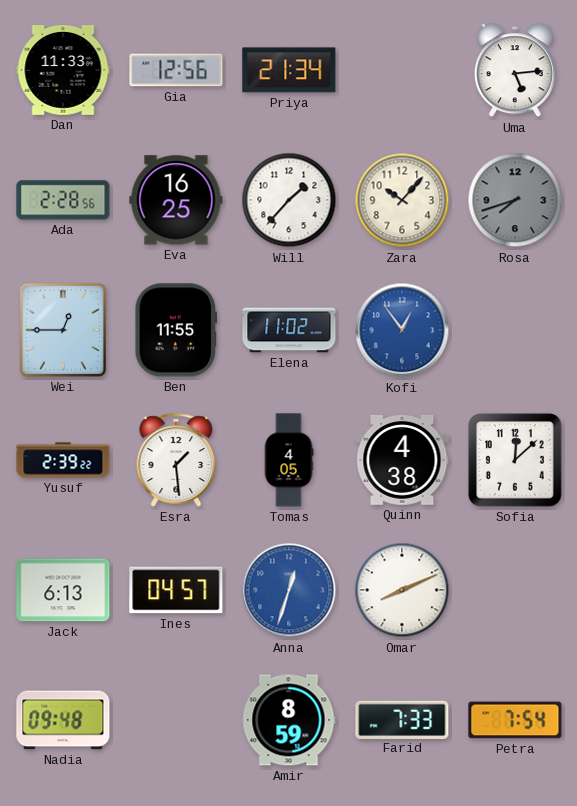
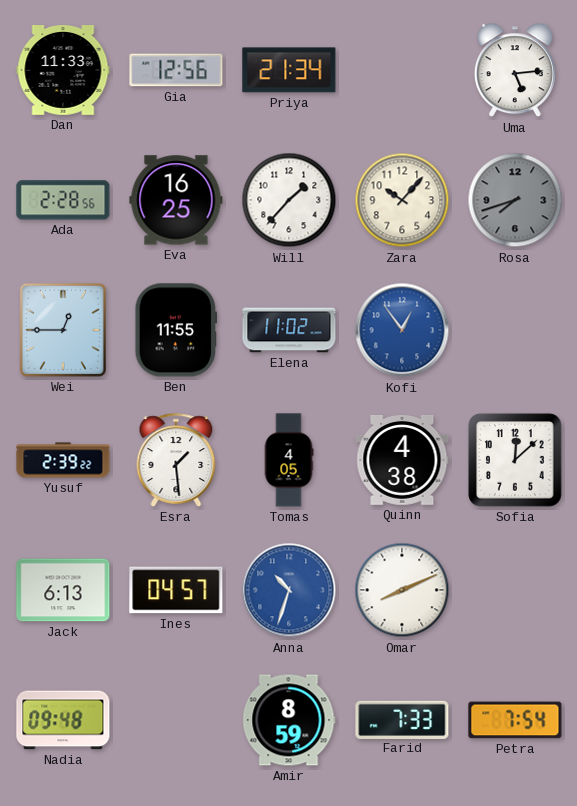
Anna: 12:33 -> 10:33 (289, 590)
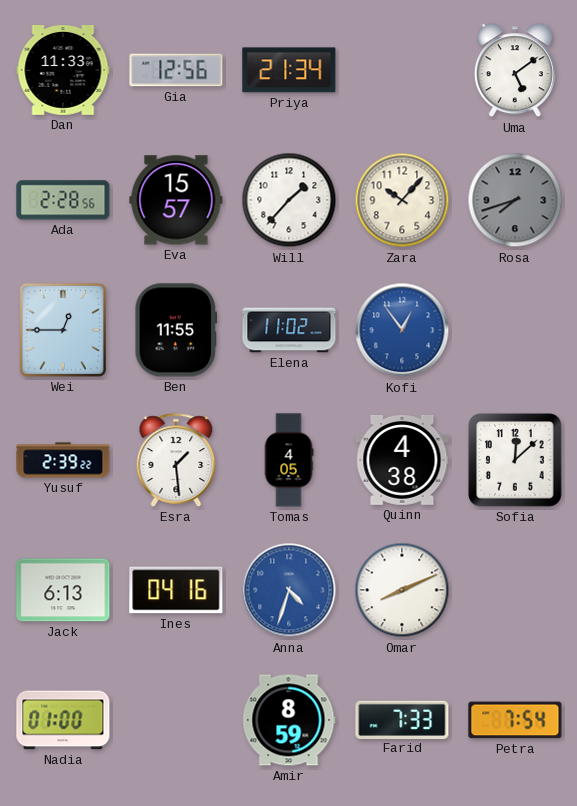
Uma: 5:14 -> 5:09 (515, 71)
Eva: 16:25 -> 15:57 (176, 200)
Ines: 04:57 -> 04:16 (176, 590)
Anna: 10:33 -> 4:33 (289, 590)
Nadia: 09:48 -> 01:00 (63, 720)
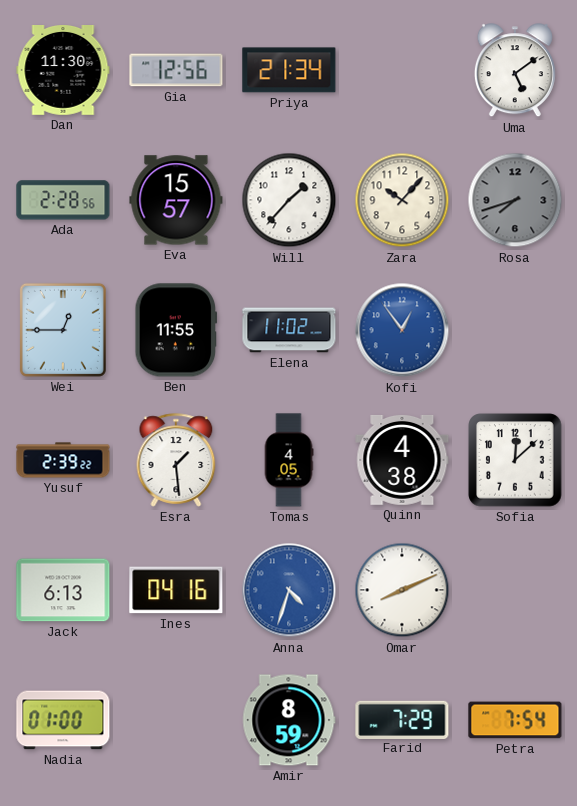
Dan: 11:33 -> 11:30 (63, 71)
Farid: 7:33 -> 7:29 (402, 719)
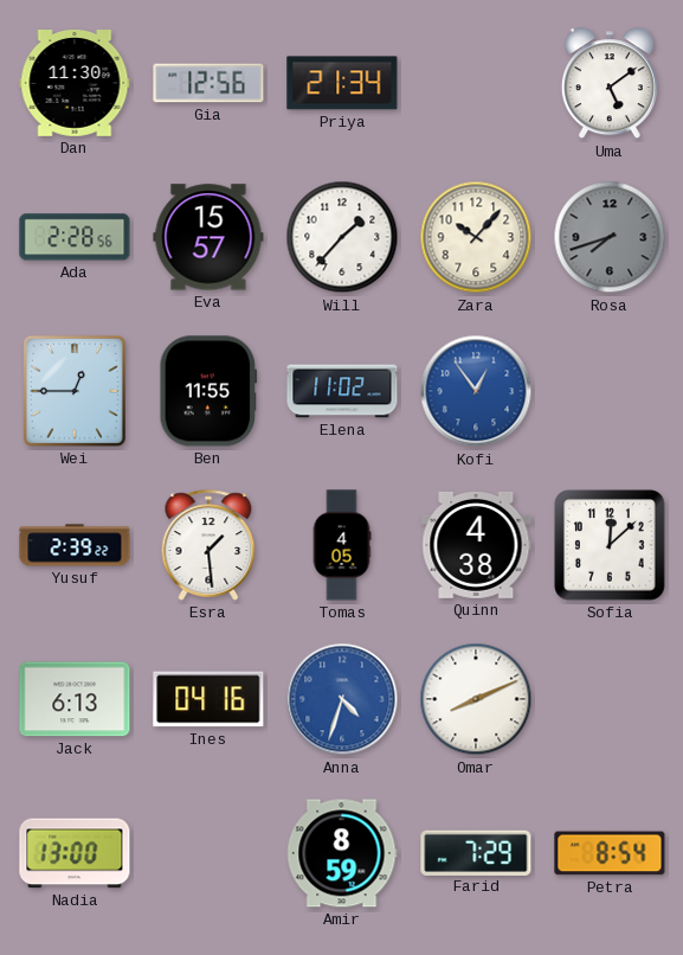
Nadia: 01:00 -> 13:00 (75, 853)
Petra: 7:54 -> 8:54 (610, 853)
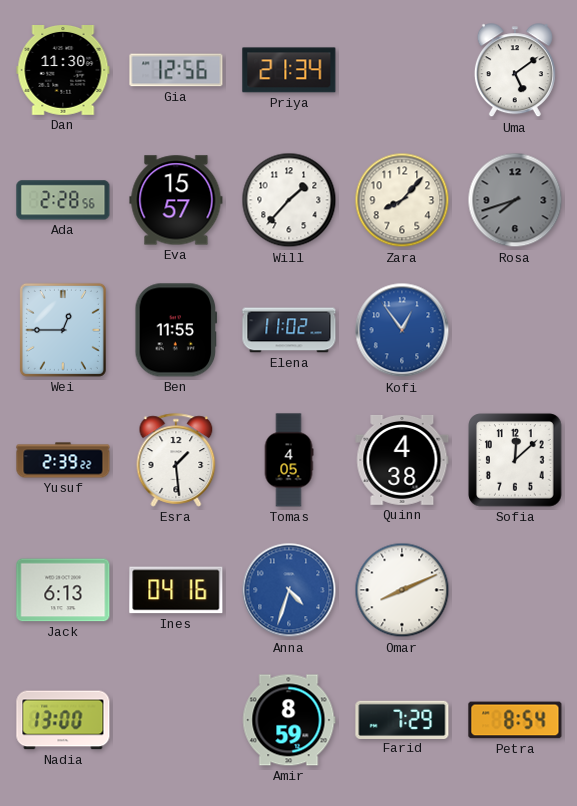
Zara: 10:07 -> 8:07 (402, 200)
